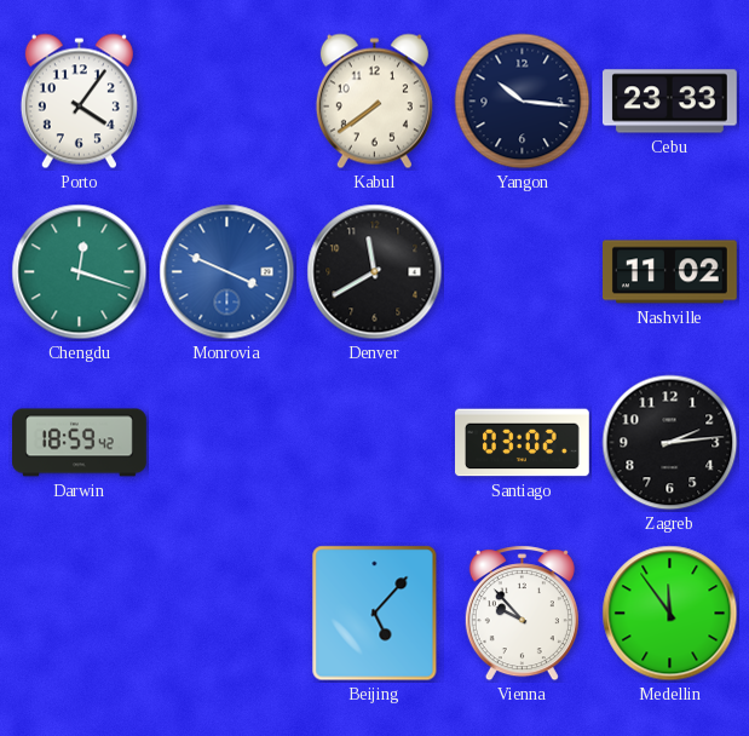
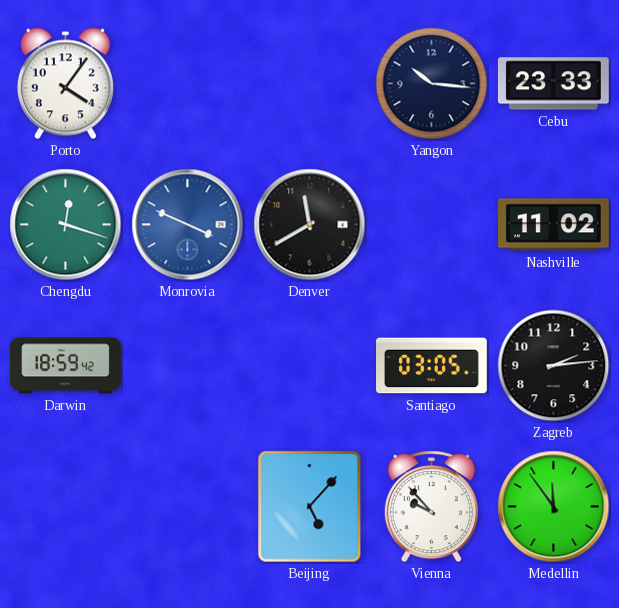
Kabul: 7:39 -> none (374, 102)
Santiago: 03:02 -> 03:05 (432, 366)
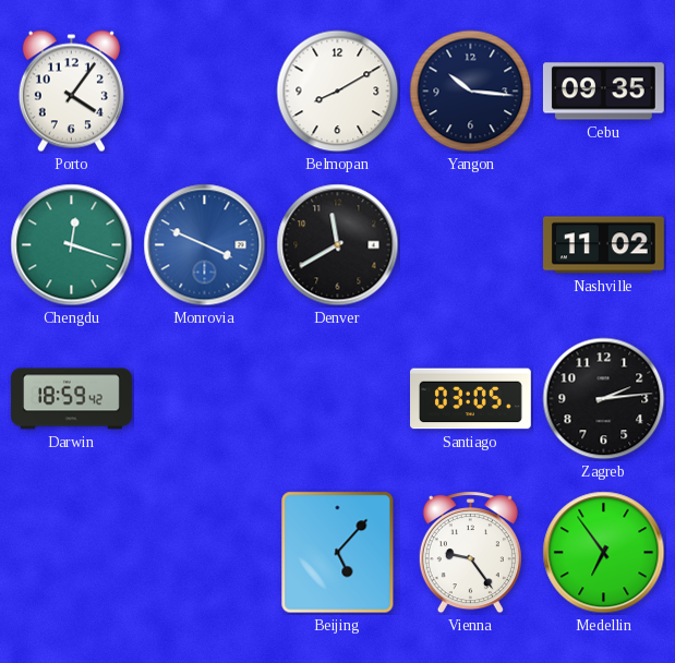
Belmopan: none -> 8:10 (338, 92)
Cebu: 23:33 -> 09:35 (604, 92)
Vienna: 9:53 -> 9:24 (470, 553)
Medellin: 11:54 -> 6:54 (604, 553)
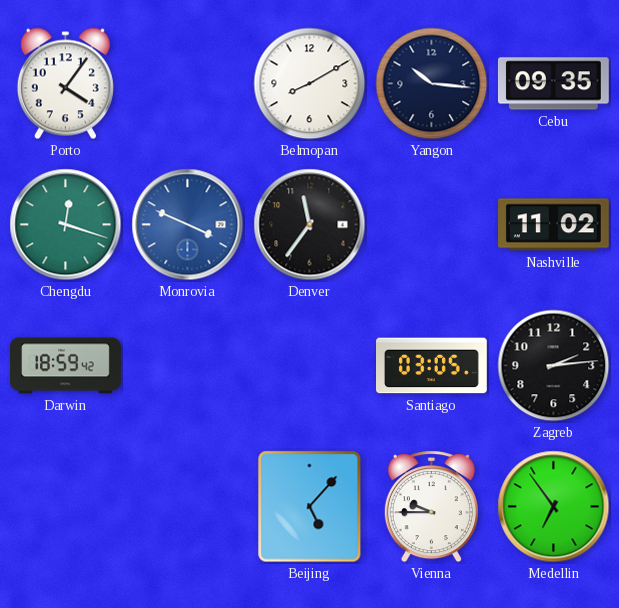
Denver: 11:40 -> 11:36 (310, 225)
Vienna: 9:24 -> 9:45 (431, 507)
